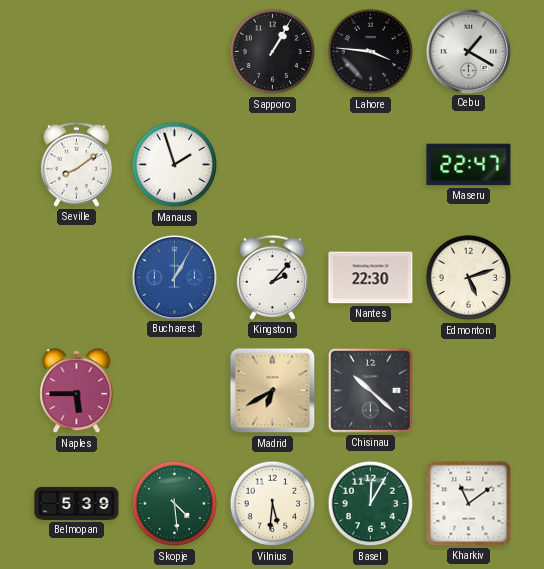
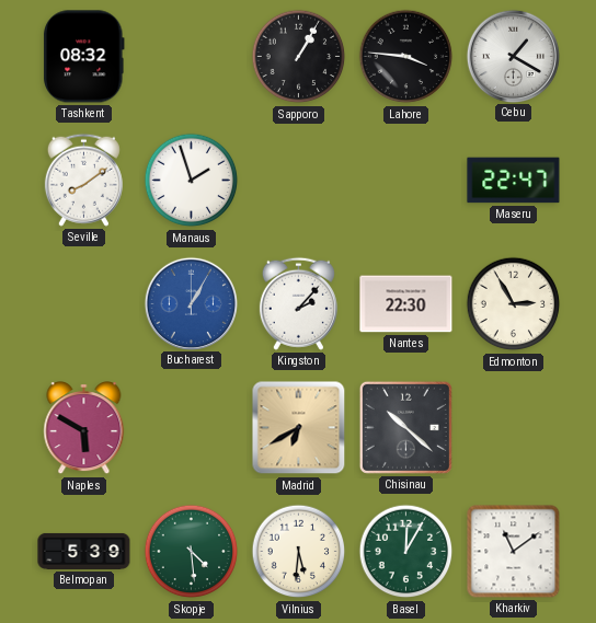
Tashkent: none -> 08:32 (84, 57)
Edmonton: 5:12 -> 2:55 (514, 304)
Naples: 5:45 -> 5:50 (84, 428)
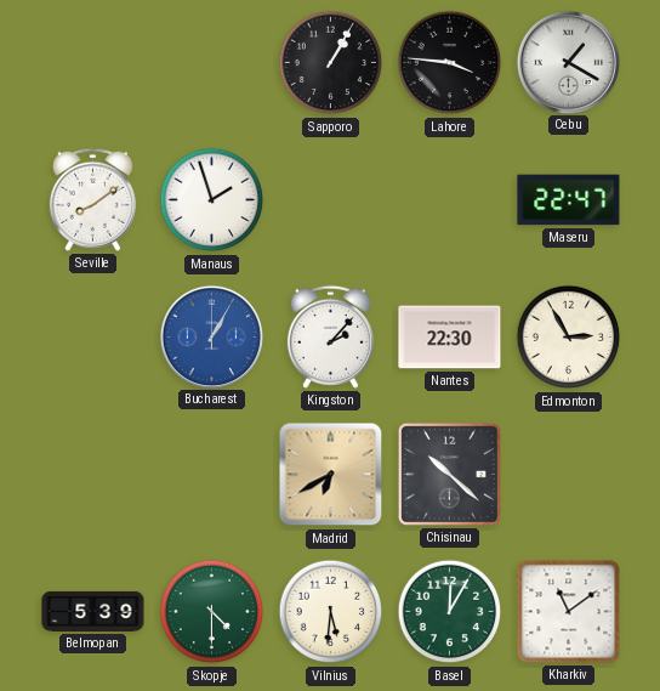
Tashkent: 08:32 -> none (84, 57)
Naples: 5:50 -> none (84, 428)
Skopje: 4:29 -> 4:30 (212, 612)
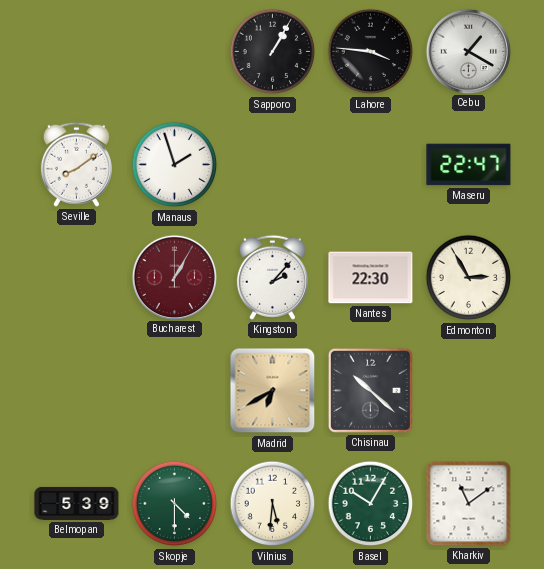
Bucharest dial: blue -> burgundy (174, 277)
Basel: 12:05 -> 10:05 (371, 504)
